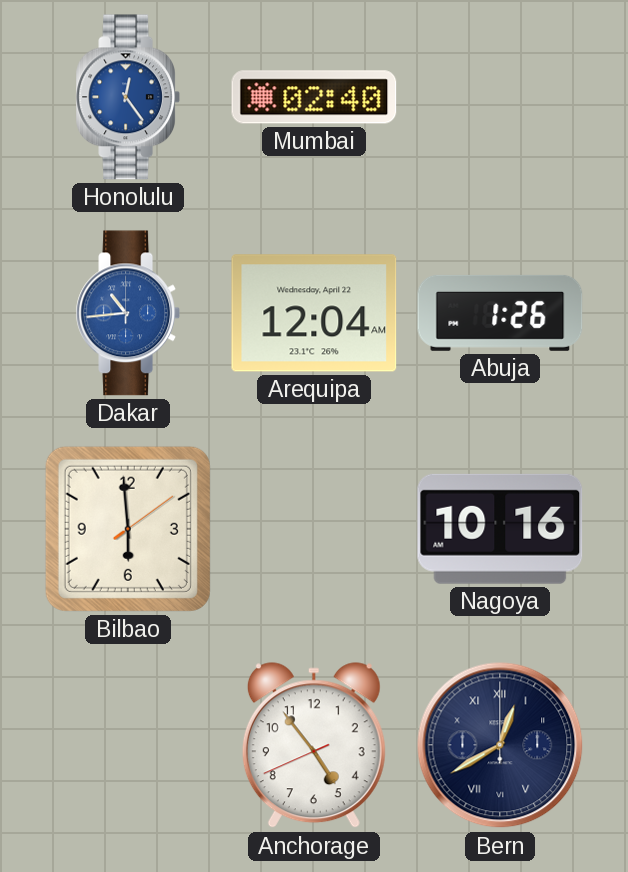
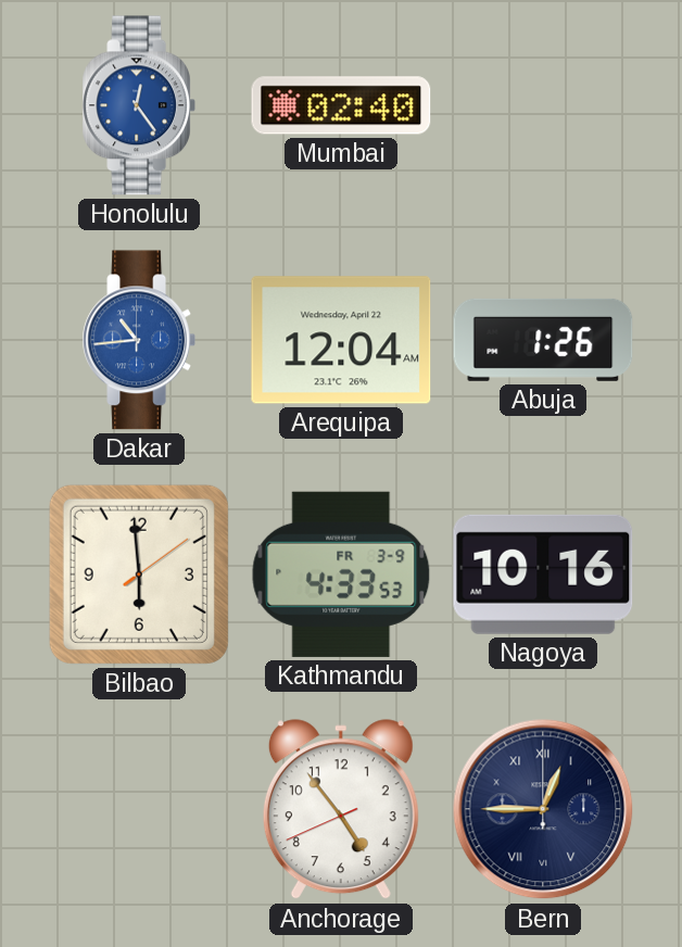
Kathmandu: none -> 4:33 (341, 574)
Bern: 12:40 -> 12:45 (543, 809)
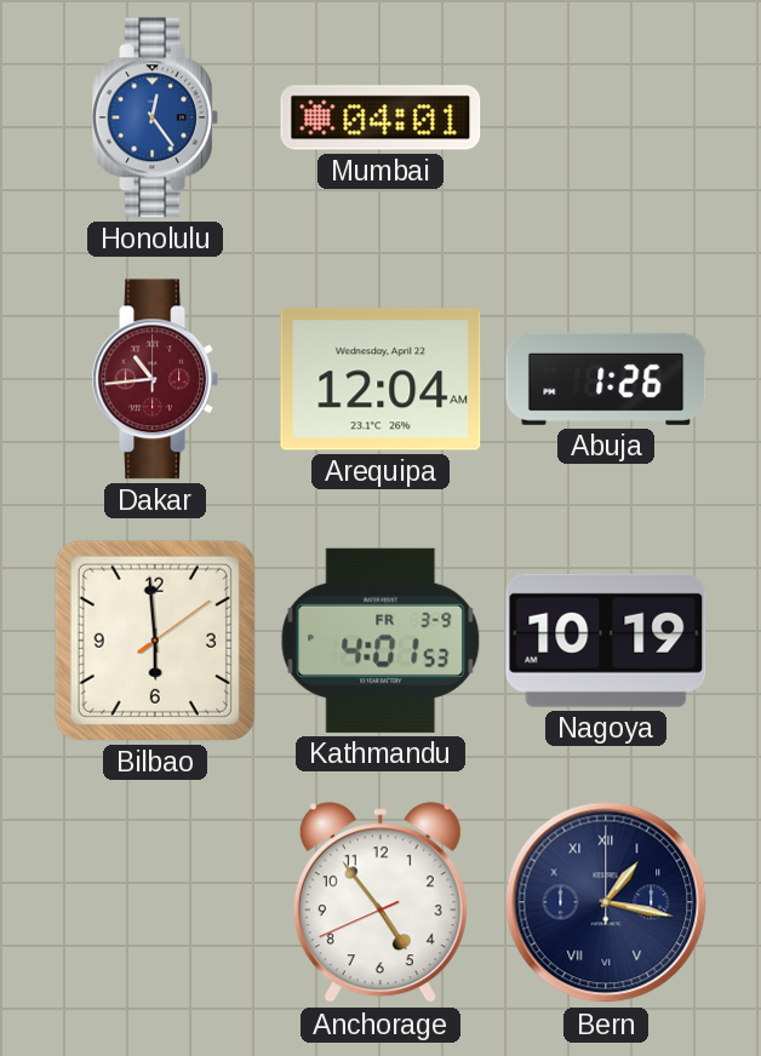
Mumbai: 02:40 -> 04:01 (380, 117)
Dakar dial: blue -> burgundy (154, 379)
Kathmandu: 4:33 -> 4:01 (380, 641)
Nagoya: 10:16 -> 10:19 (606, 641)
Bern: 12:45 -> 1:17 (606, 902)
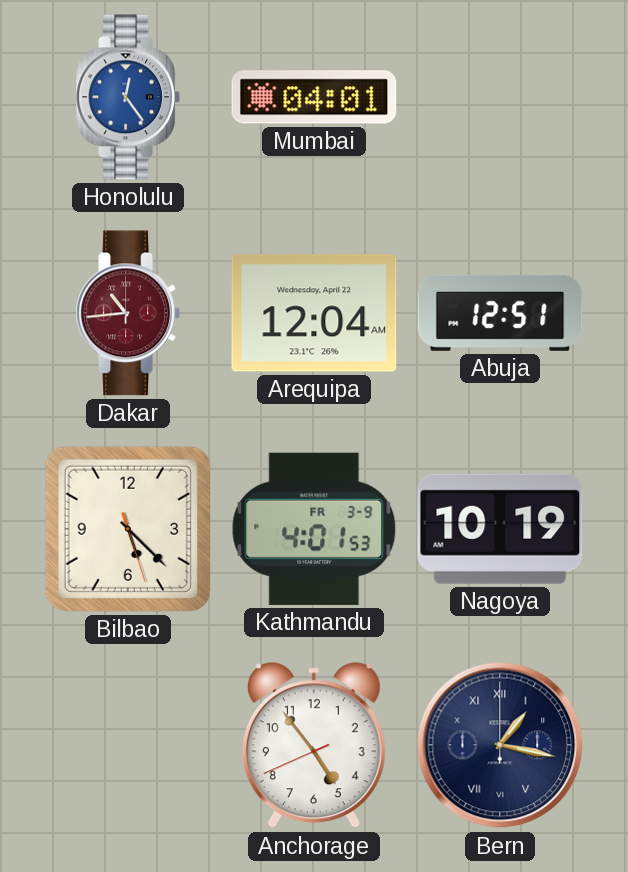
Abuja: 1:26 -> 12:51 (500, 313)
Bilbao: 5:59 -> 5:22 (128, 529)
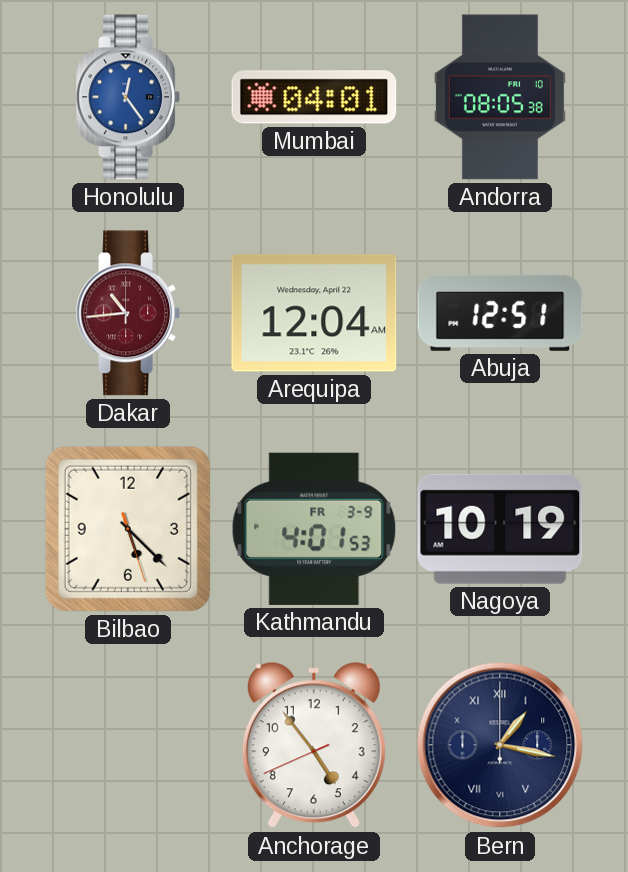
Andorra: none -> 08:05 (500, 97)
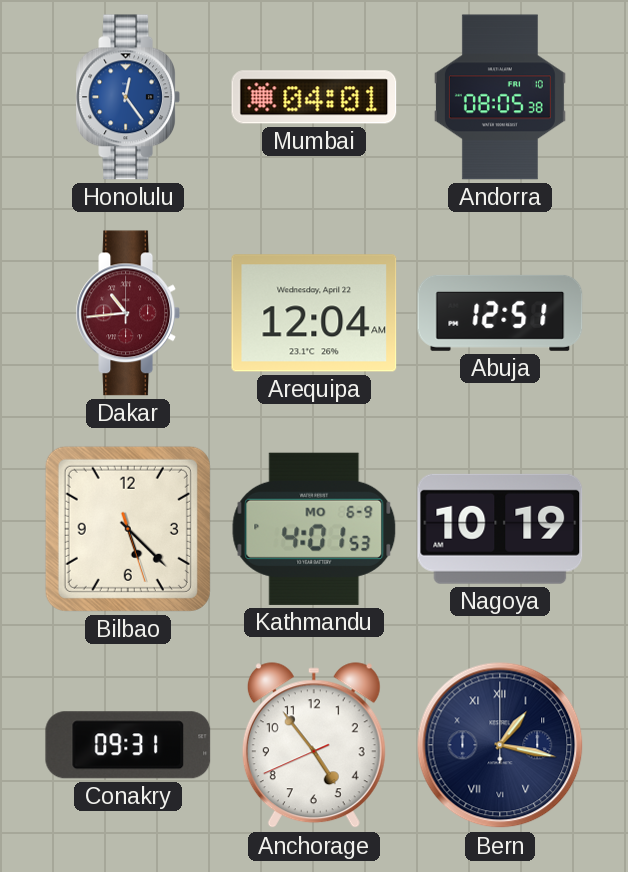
Kathmandu date: FR 3-9 -> MO 6-9 (314, 529)
Conakry: none -> 09:31 (128, 745)
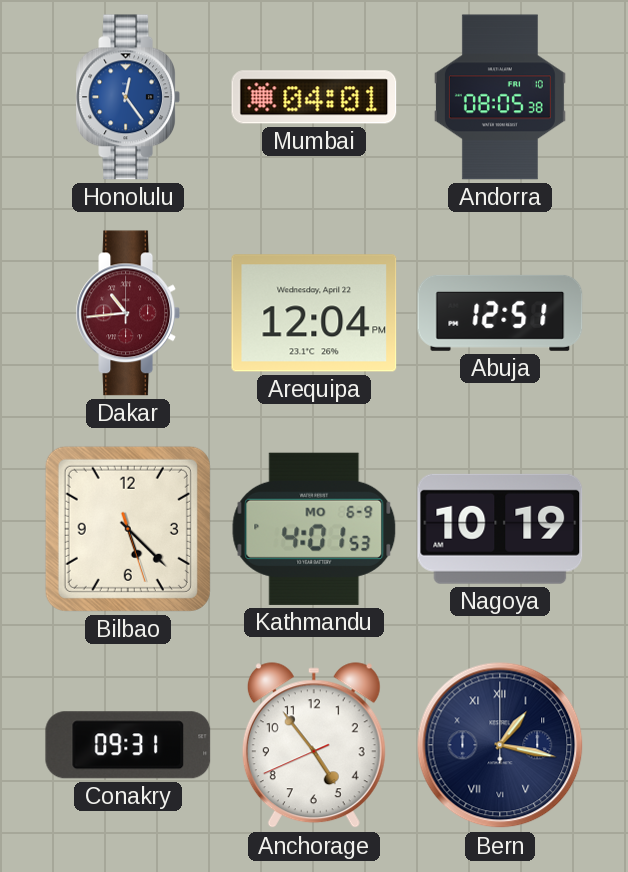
Arequipa: 12:04 AM -> 12:04 PM (314, 313)
